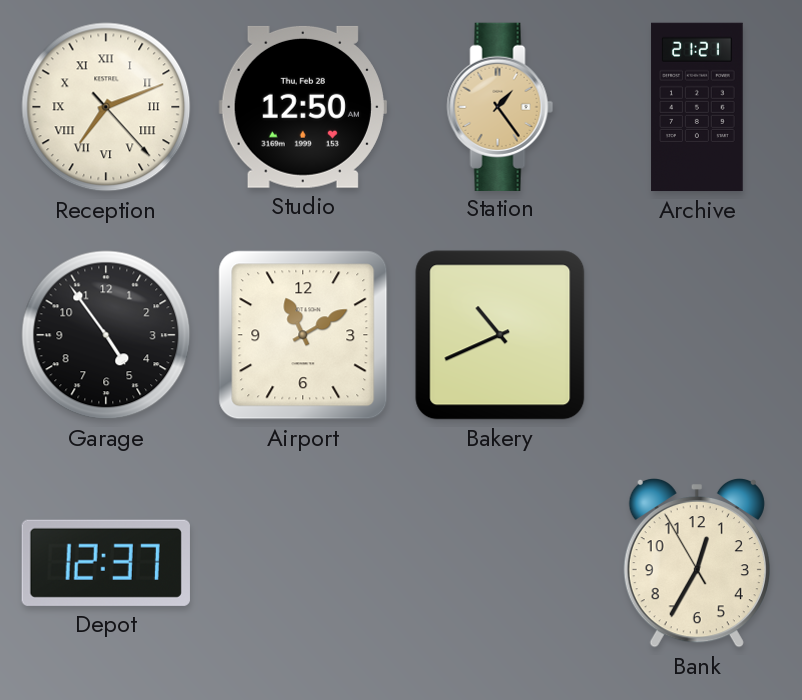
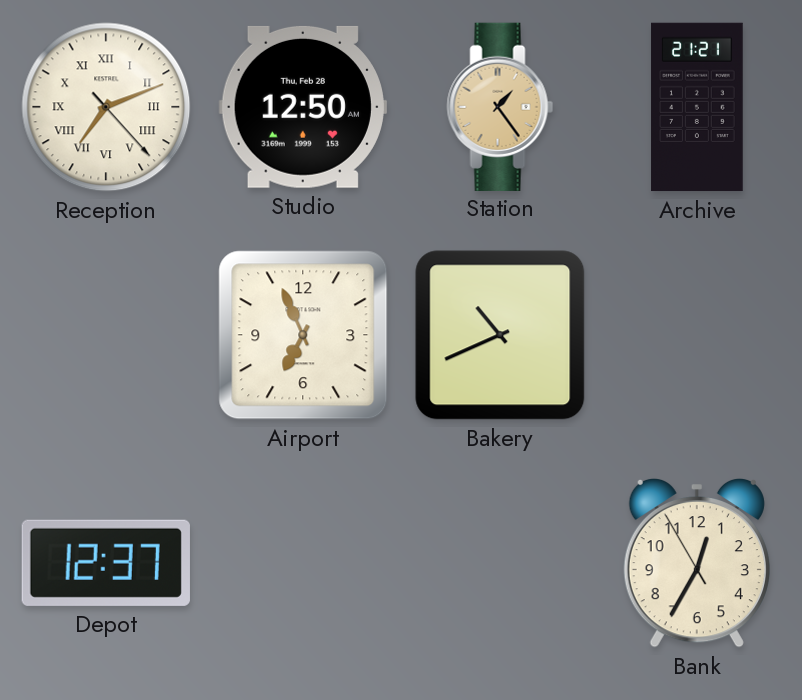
Garage: 4:54 -> none (106, 335)
Airport: 11:10 -> 6:56 (303, 335)
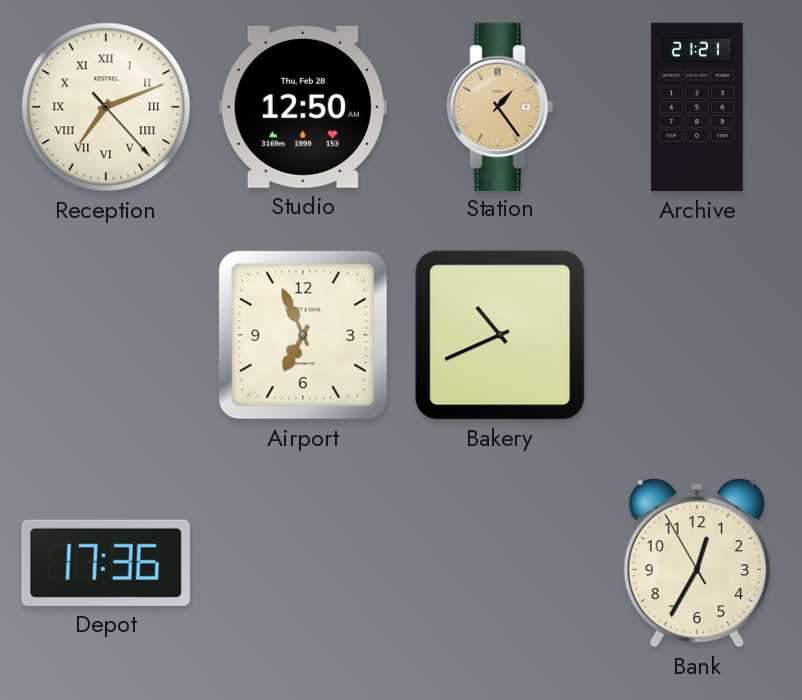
Depot: 12:37 -> 17:36 (106, 563)
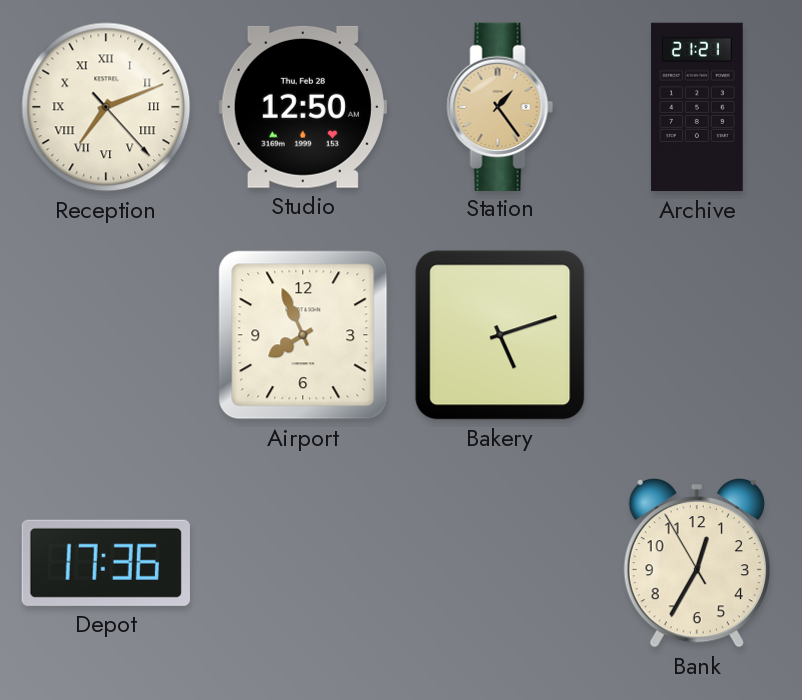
Airport: 6:56 -> 7:56 (303, 335)
Bakery: 10:41 -> 5:12 (500, 335)
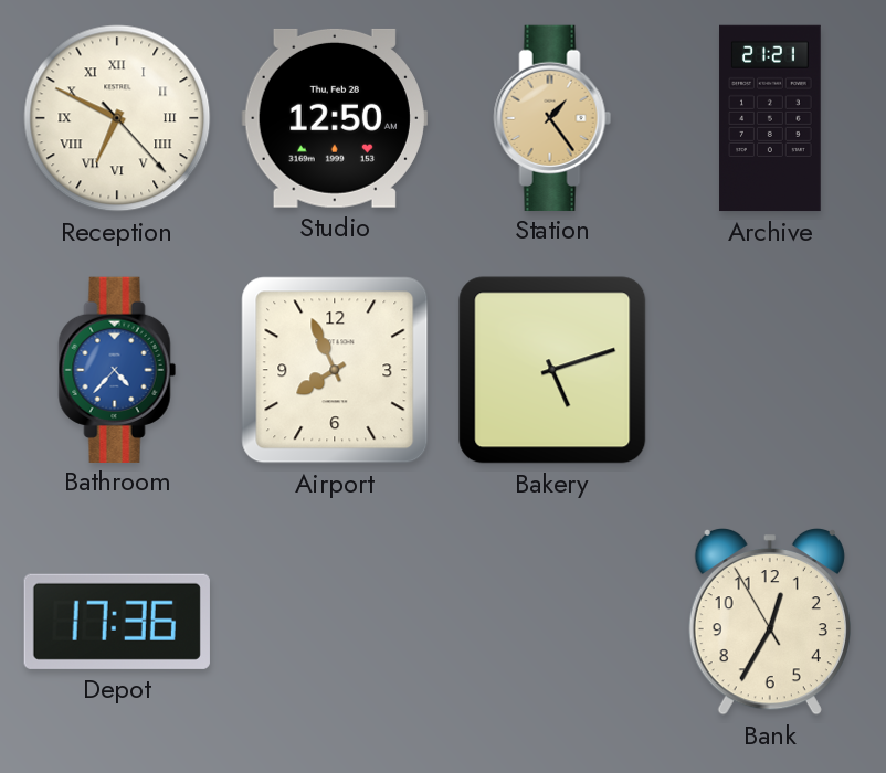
Reception: 7:11 -> 6:49 (117, 118)
Bathroom: none -> 4:37 (117, 369)
